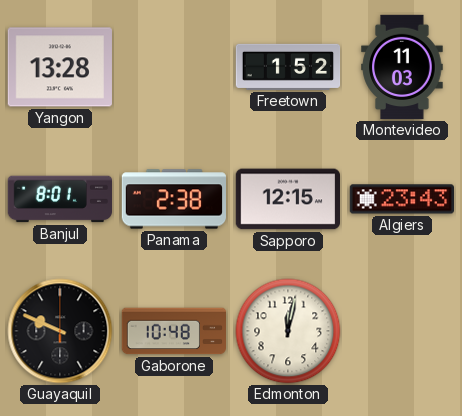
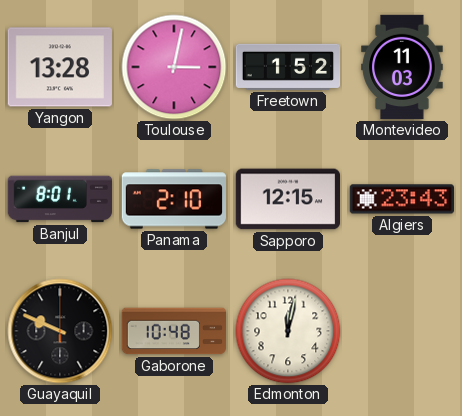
Toulouse: none -> 3:02 (174, 67)
Panama: 2:38 -> 2:10 (173, 199)
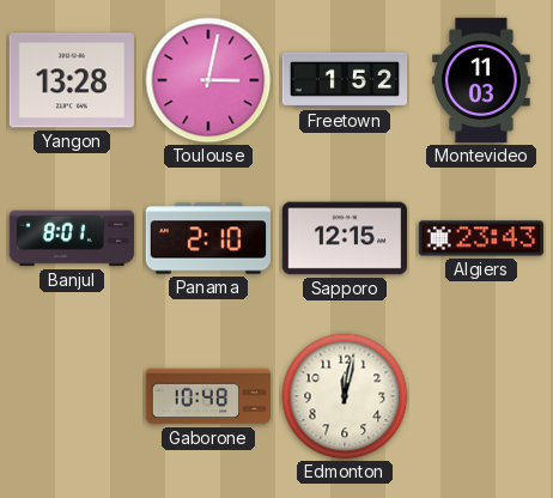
Guayaquil: 9:49 -> none (60, 331)
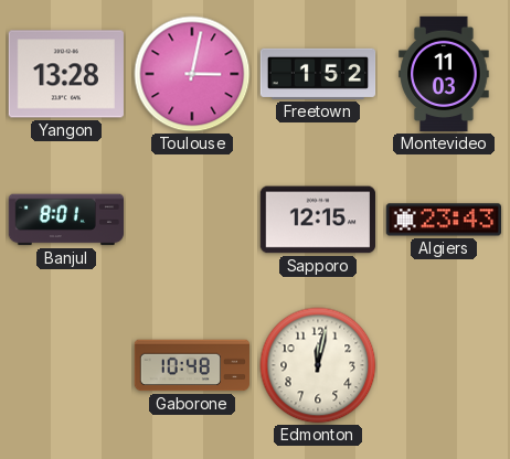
Panama: 2:10 -> none (207, 238)
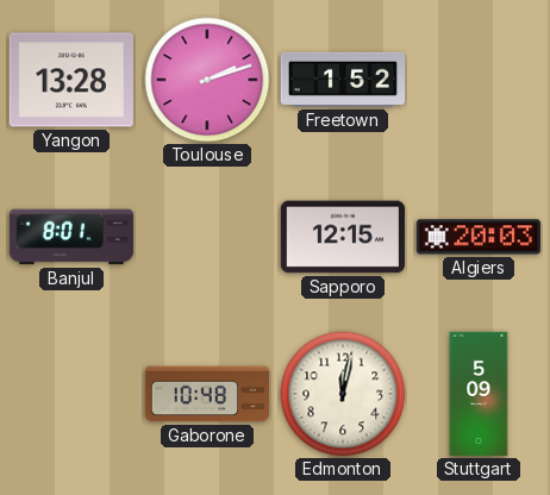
Toulouse: 3:02 -> 2:12 (207, 80)
Montevideo: 11:03 -> none (444, 74)
Algiers: 23:43 -> 20:03 (477, 237)
Stuttgart: none -> 5:09 (479, 394)
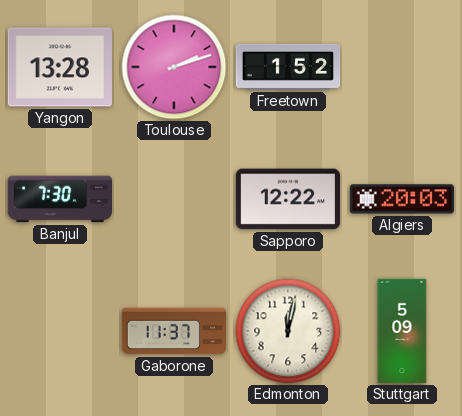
Banjul: 8:01 -> 7:30 (60, 199)
Sapporo: 12:15 -> 12:22 (287, 199)
Gaborone: 10:48 -> 11:37 (174, 331)
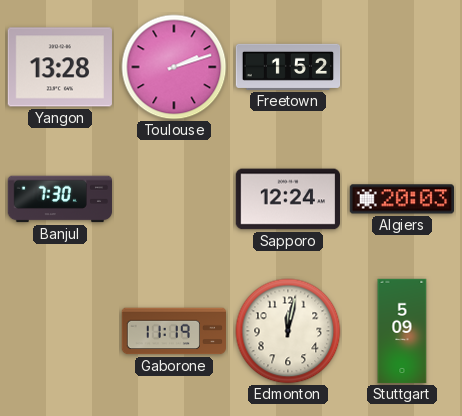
Sapporo: 12:22 -> 12:24 (287, 199)
Gaborone: 11:37 -> 11:19 (174, 331)
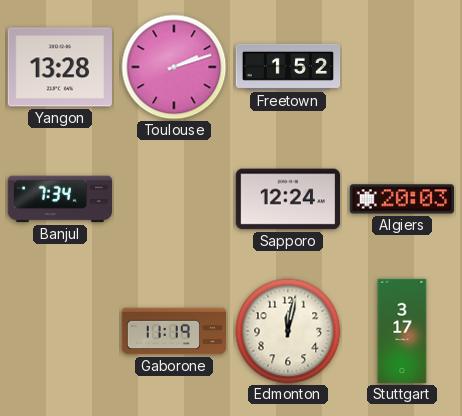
Banjul: 7:30 -> 7:34 (60, 199)
Stuttgart: 5:09 -> 3:17 (402, 331)
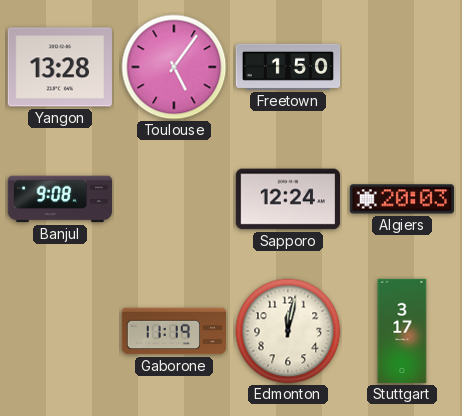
Toulouse: 2:12 -> 5:06 (174, 67)
Freetown: 1:52 -> 1:50 (288, 67)
Banjul: 7:34 -> 9:08 (60, 199)
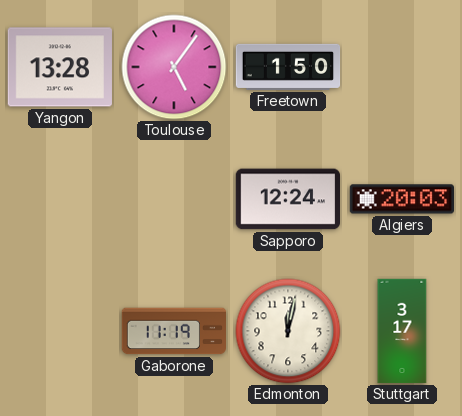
Banjul: 9:08 -> none (60, 199)
